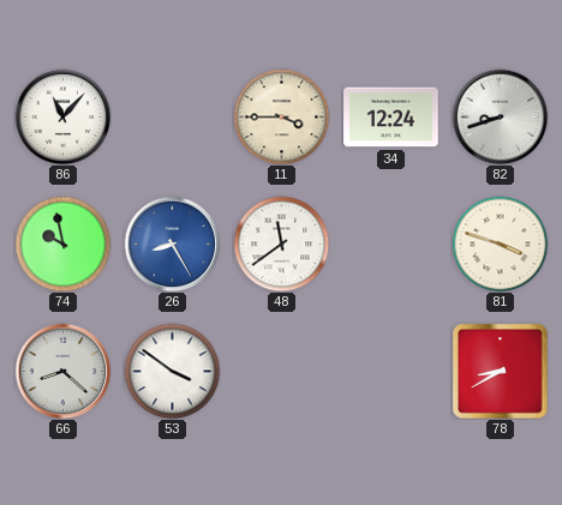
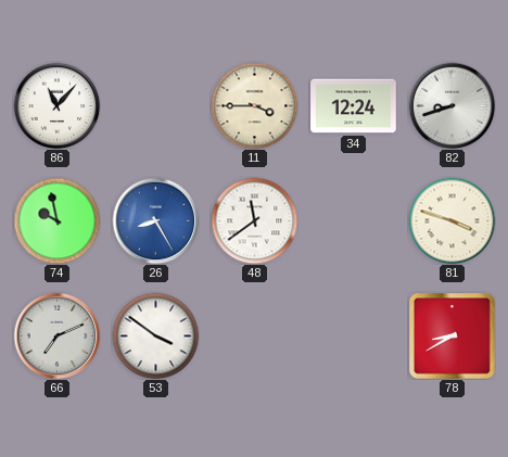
66: 8:22 -> 7:11 (56, 335)
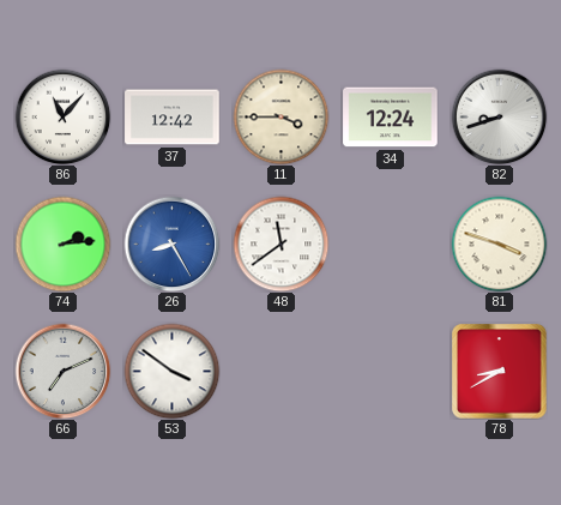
37: none -> 12:42 (173, 118)
74: 9:58 -> 2:14 (62, 244)
